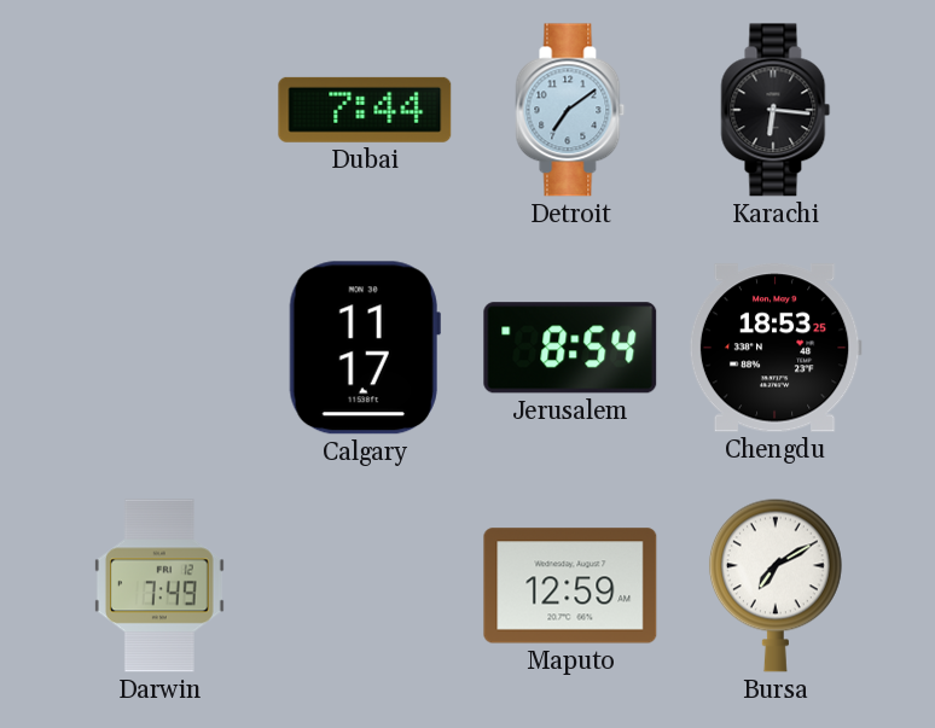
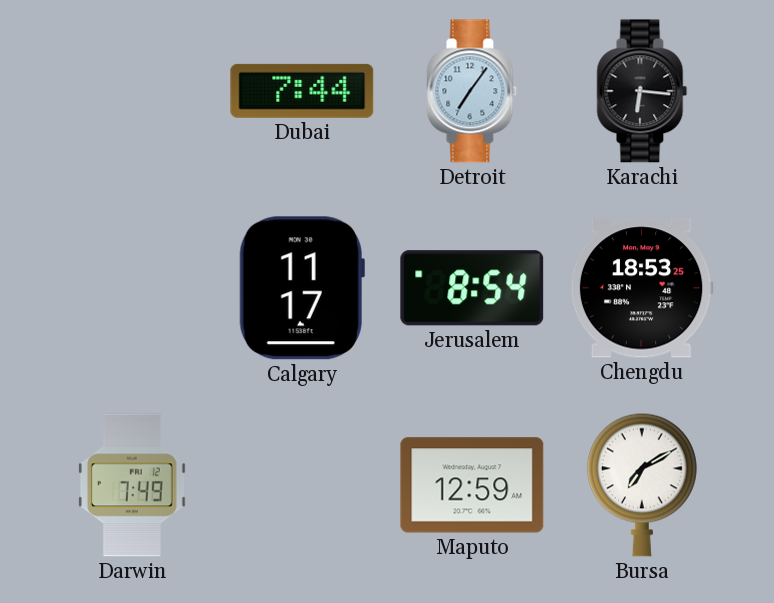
Detroit: 7:09 -> 7:06 (472, 91)
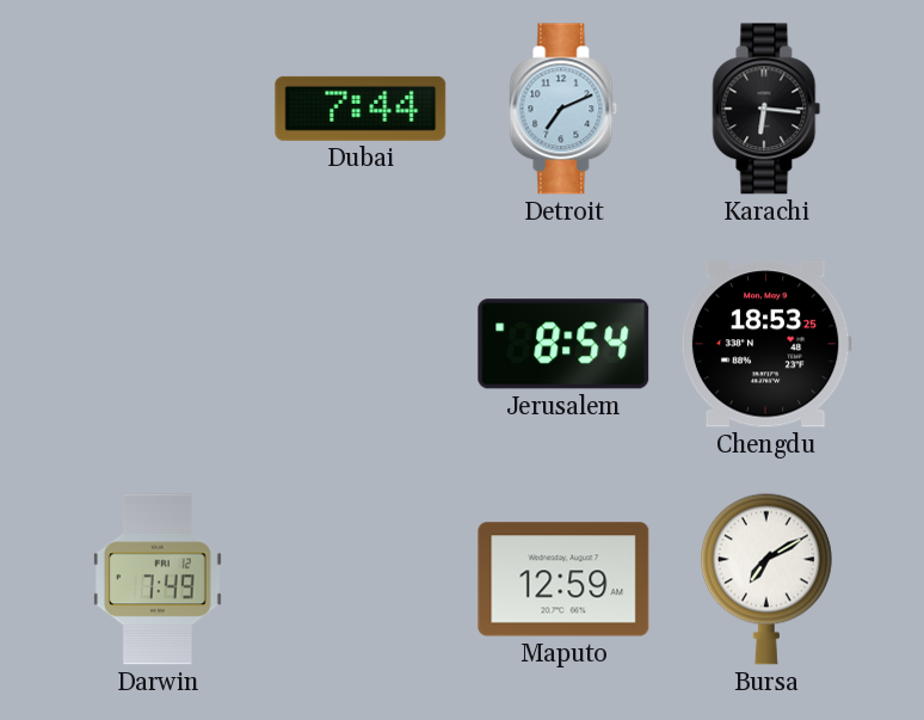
Detroit: 7:06 -> 7:11 (563, 109)
Calgary: 11:17 -> none (302, 288)
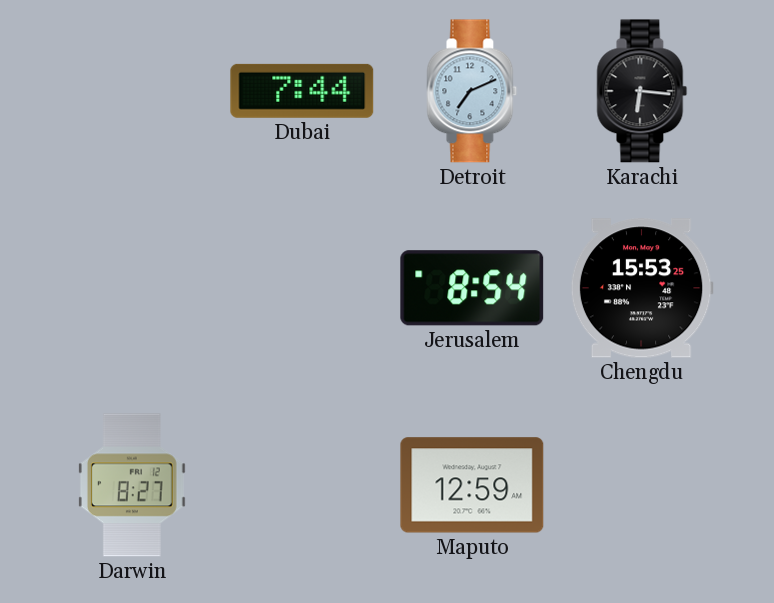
Chengdu: 18:53 -> 15:53 (642, 288)
Darwin: 7:49 -> 8:27 (132, 485)
Bursa: 7:10 -> none (766, 579)
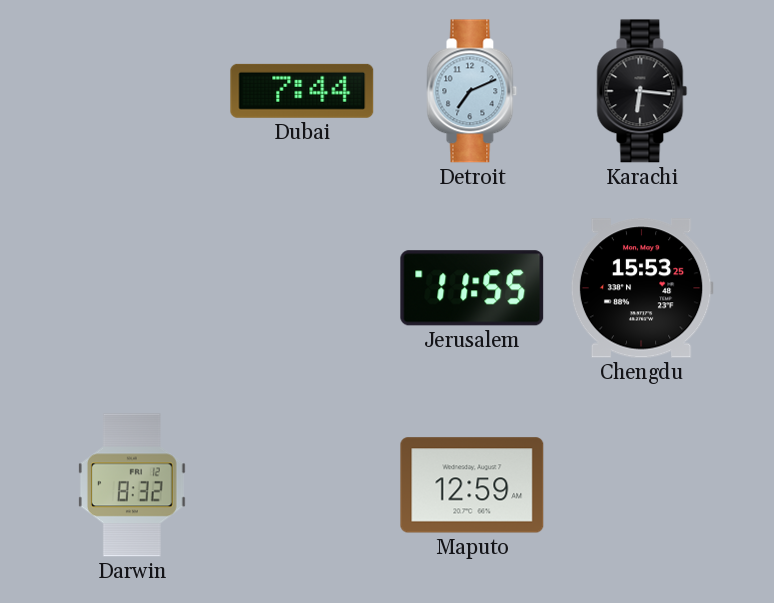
Jerusalem: 8:54 -> 11:55 (472, 288)
Darwin: 8:27 -> 8:32 (132, 485)
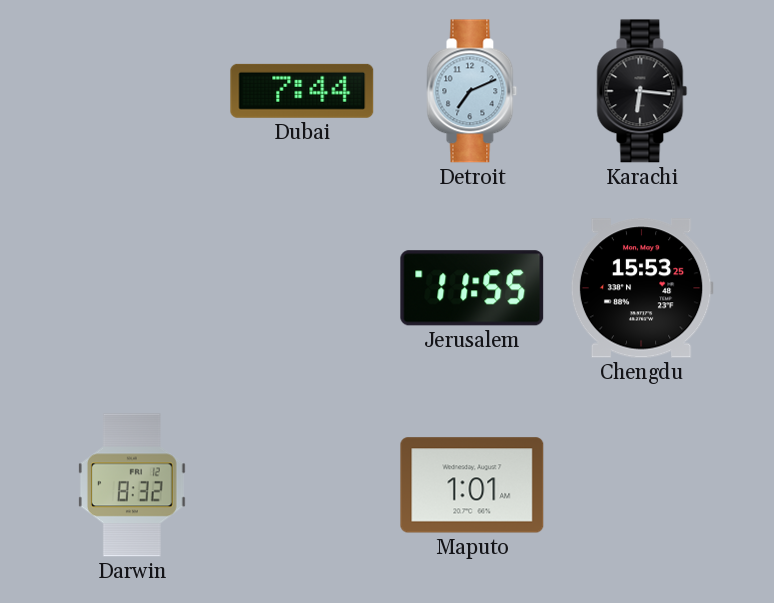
Maputo: 12:59 -> 1:01 (472, 485)
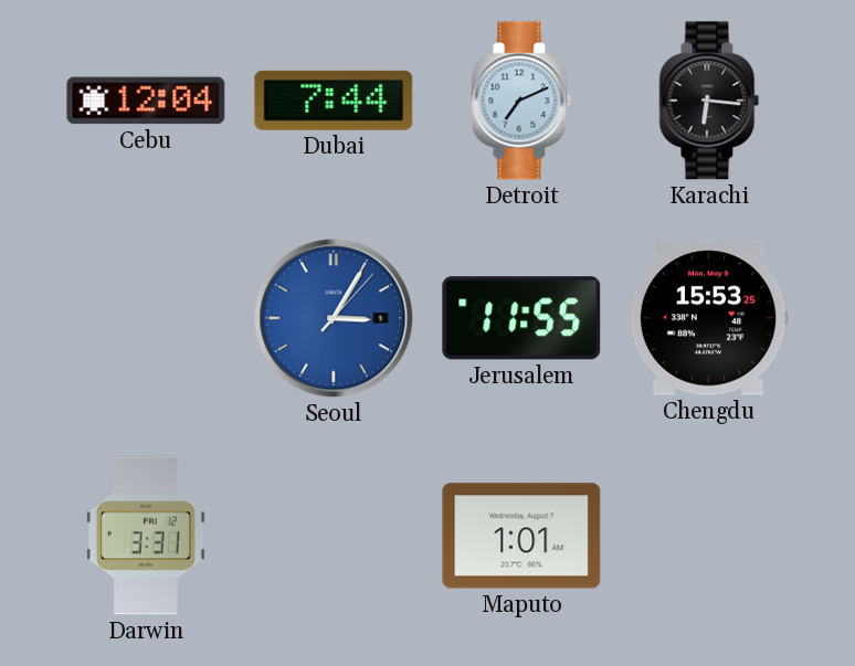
Cebu: none -> 12:04 (146, 101)
Seoul: none -> 3:05 (334, 318)
Darwin: 8:32 -> 3:31 (146, 536)
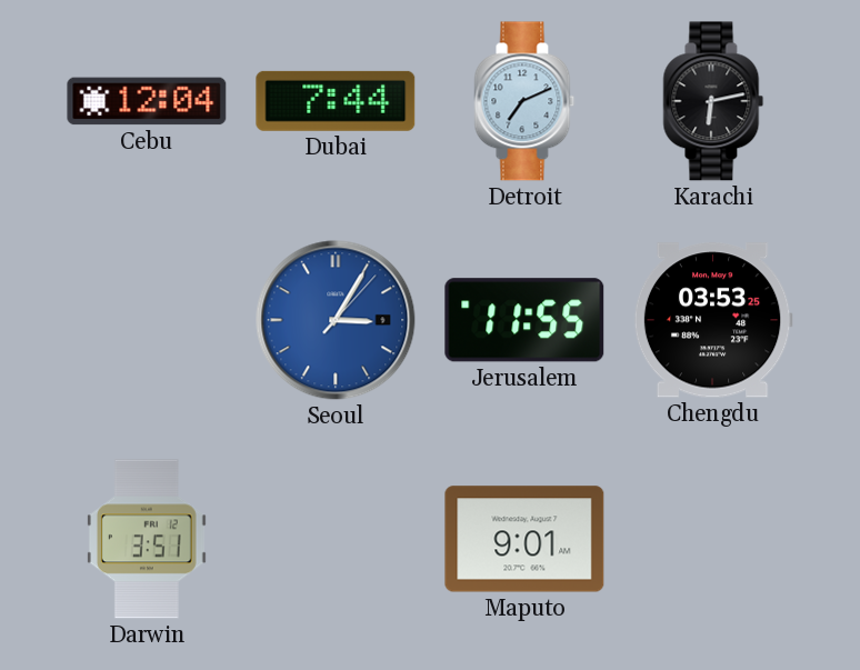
Karachi: 6:16 -> 6:13 (713, 101)
Chengdu: 15:53 -> 03:53 (713, 320)
Darwin: 3:31 -> 3:51 (147, 539)
Maputo: 1:01 -> 9:01 (524, 539)
